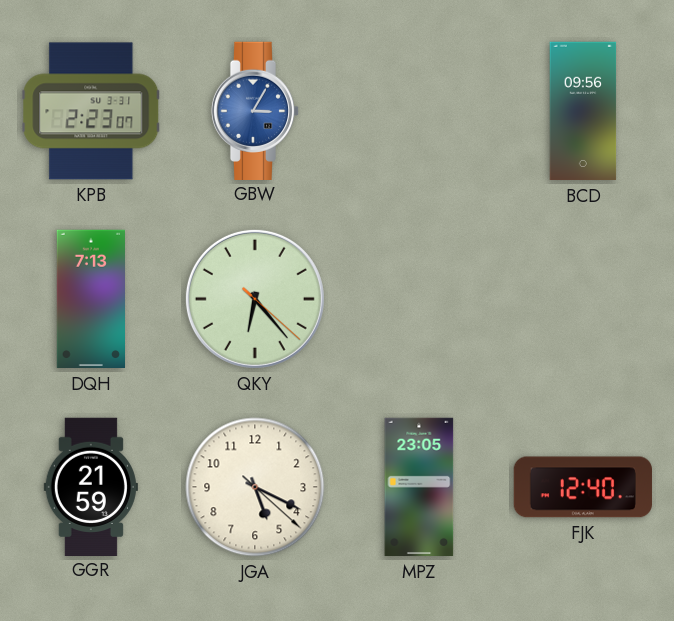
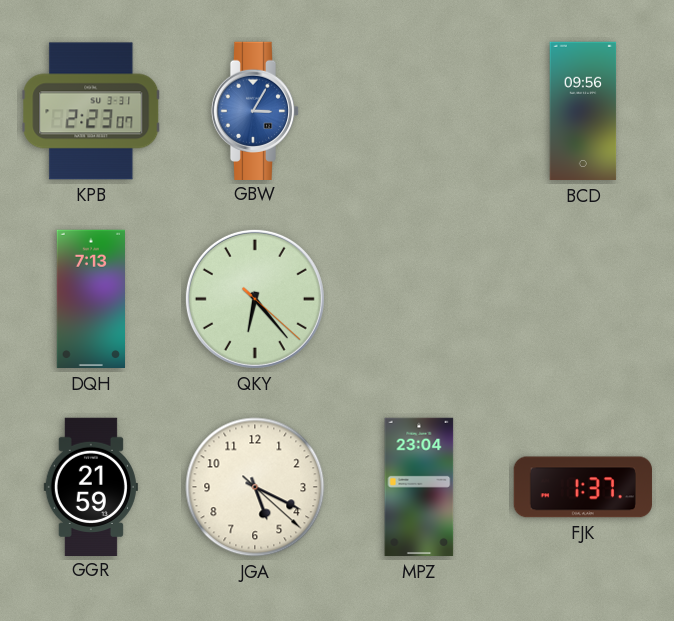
MPZ: 23:05 -> 23:04 (419, 487)
FJK: 12:40 -> 1:37 (583, 487)
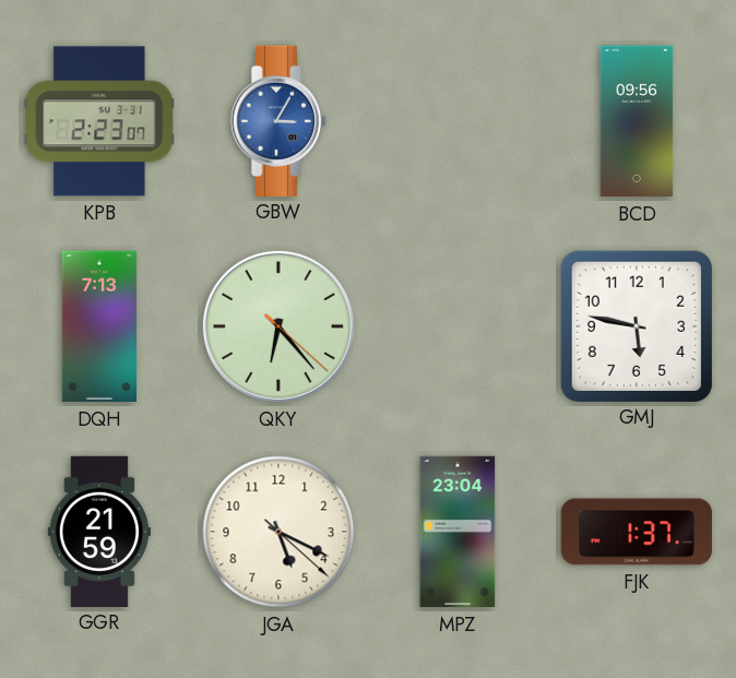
GMJ: none -> 5:47 (636, 325)
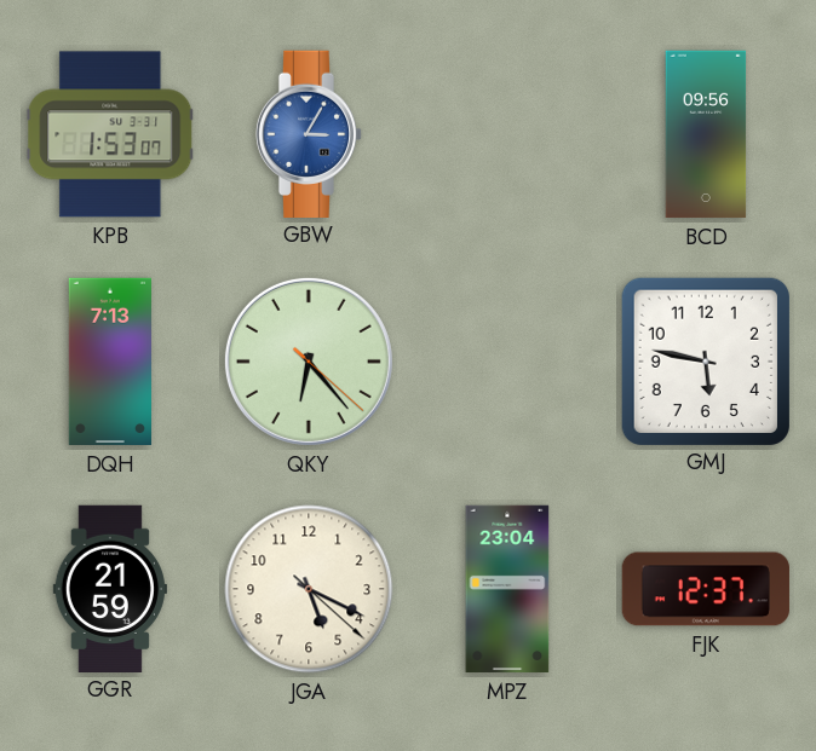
KPB: 2:23 -> 1:53 (110, 134)
FJK: 1:37 -> 12:37 (706, 589)
